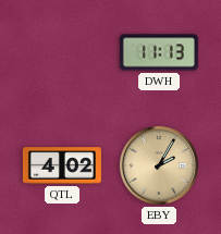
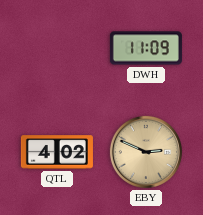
DWH: 11:13 -> 11:09 (146, 48)
EBY: 2:05 -> 2:49 (146, 152)
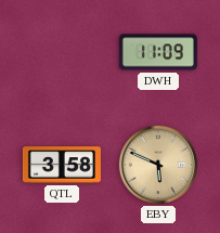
QTL: 4:02 -> 3:58 (62, 165)
EBY: 2:49 -> 5:49 (158, 165)
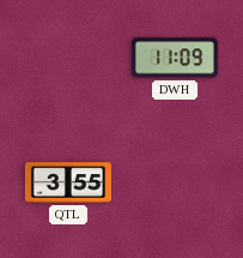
QTL: 3:58 -> 3:55 (68, 182)
EBY: 5:49 -> none (158, 165)
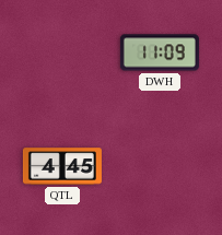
QTL: 3:55 -> 4:45 (62, 166)
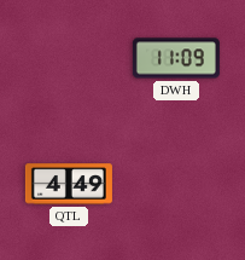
QTL: 4:45 -> 4:49 (69, 184)
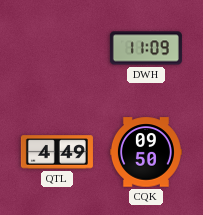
CQK: none -> 09:50 (146, 152)
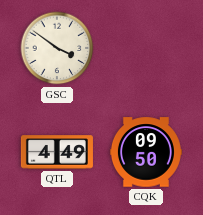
GSC: none -> 3:51 (57, 48)
DWH: 11:09 -> none (146, 48)
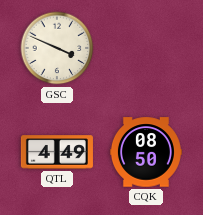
GSC: 3:51 -> 3:49 (57, 48)
CQK: 09:50 -> 08:50 (146, 152)
